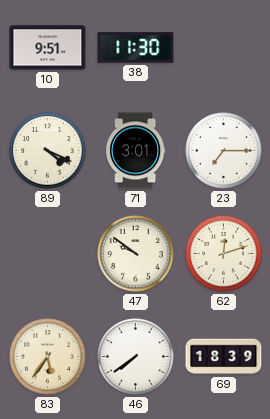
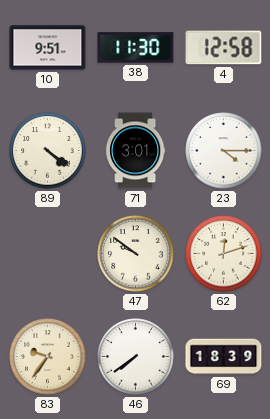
4: none -> 12:58 (224, 48)
89: 4:19 -> 4:21 (48, 151)
23: 7:15 -> 4:15 (224, 151)
83: 5:36 -> 9:36 (48, 357)
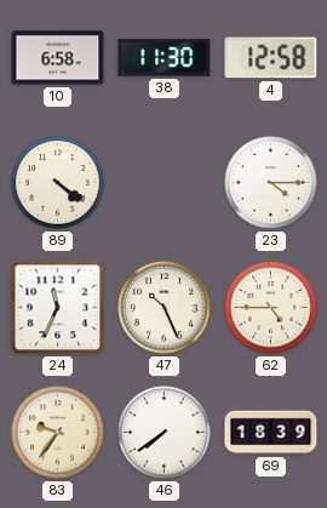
10: 9:51 -> 6:58 (58, 58)
71: 3:01 -> none (135, 151)
24: none -> 11:34 (58, 308)
47: 9:51 -> 10:26 (165, 308)
62: 12:12 -> 4:45 (271, 308)
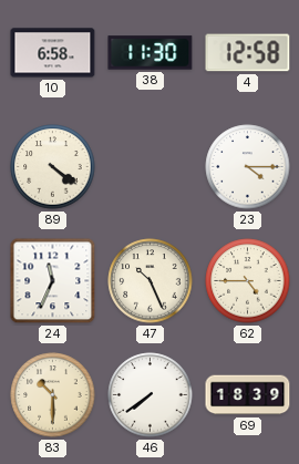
83: 9:36 -> 10:30 (53, 395)
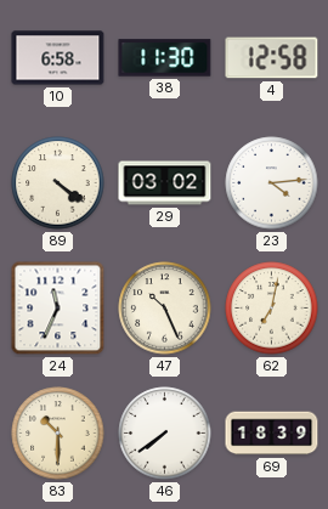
29: none -> 03:02 (165, 183)
23: 4:15 -> 4:14 (272, 183)
62: 4:45 -> 7:02 (272, 309)
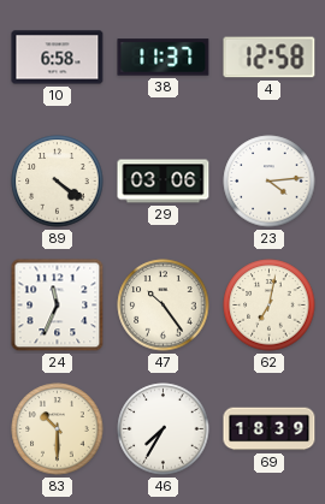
38: 11:30 -> 11:37 (164, 58)
29: 03:02 -> 03:06 (164, 182)
47: 10:26 -> 10:24 (164, 306)
46: 7:39 -> 7:35 (164, 429)
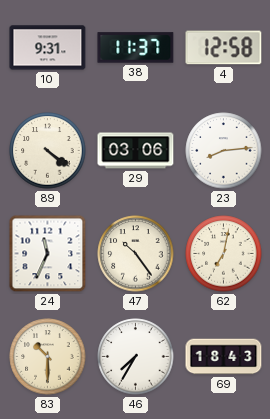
10: 6:58 -> 9:31 (48, 48)
23: 4:14 -> 8:14 (224, 151)
69: 18:39 -> 18:43 (224, 357)
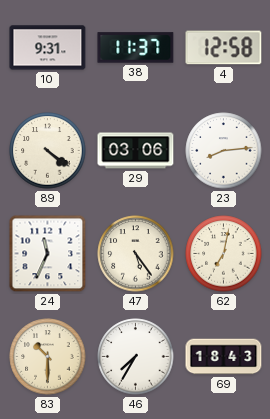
47: 10:24 -> 5:24 (136, 254)
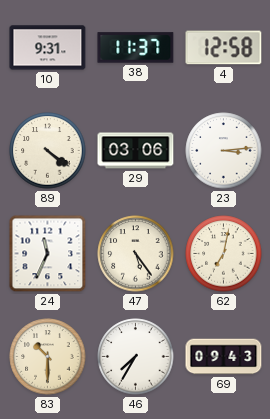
23: 8:14 -> 3:14 (224, 151)
69: 18:43 -> 09:43 (224, 357)
